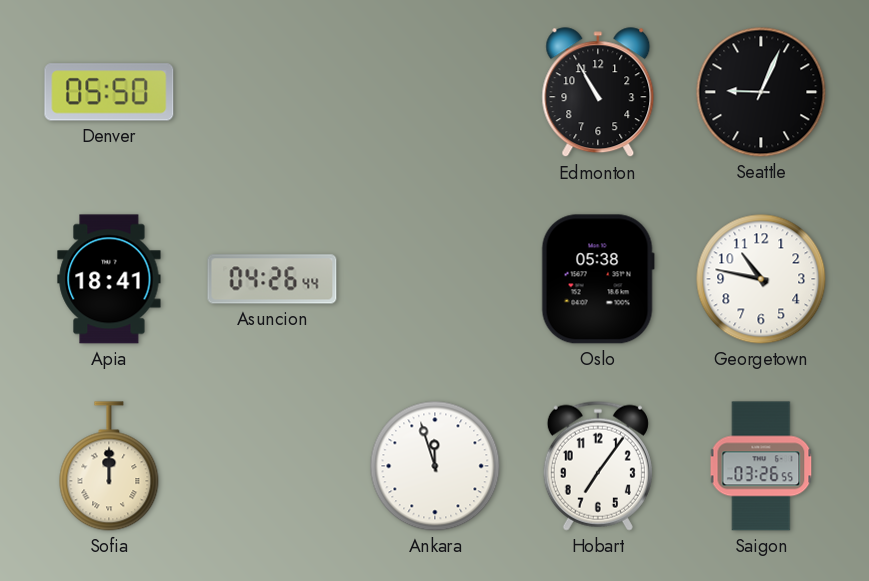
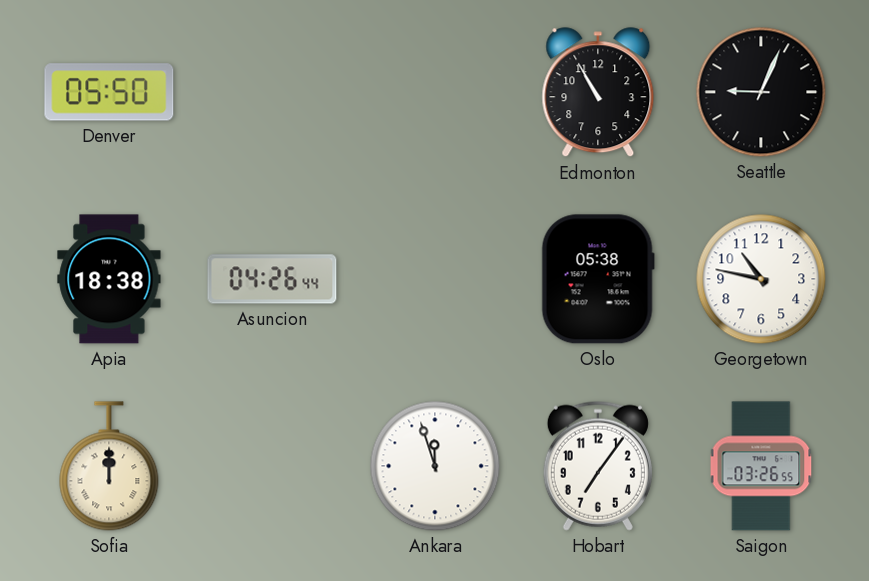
Apia: 18:41 -> 18:38 (109, 279)
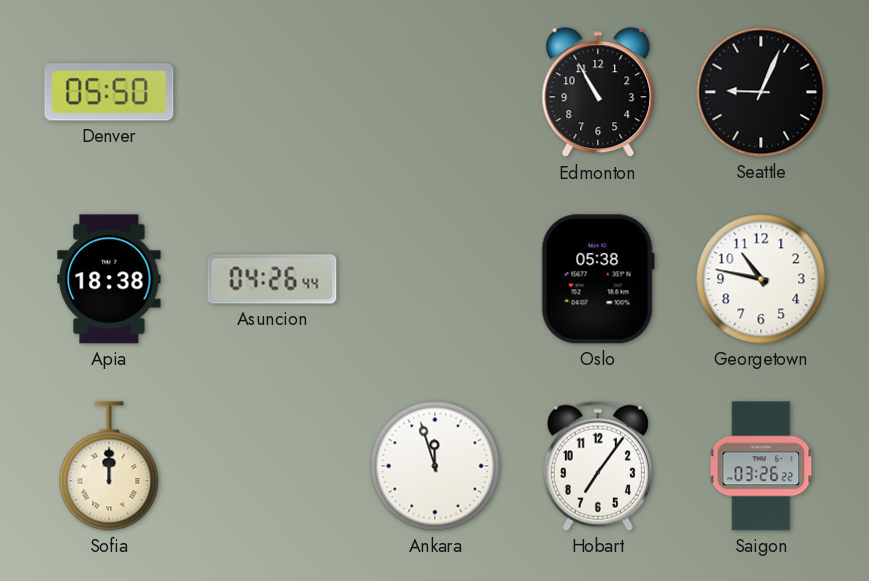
Saigon: 03:26:55 -> 03:26:22 (761, 466)
